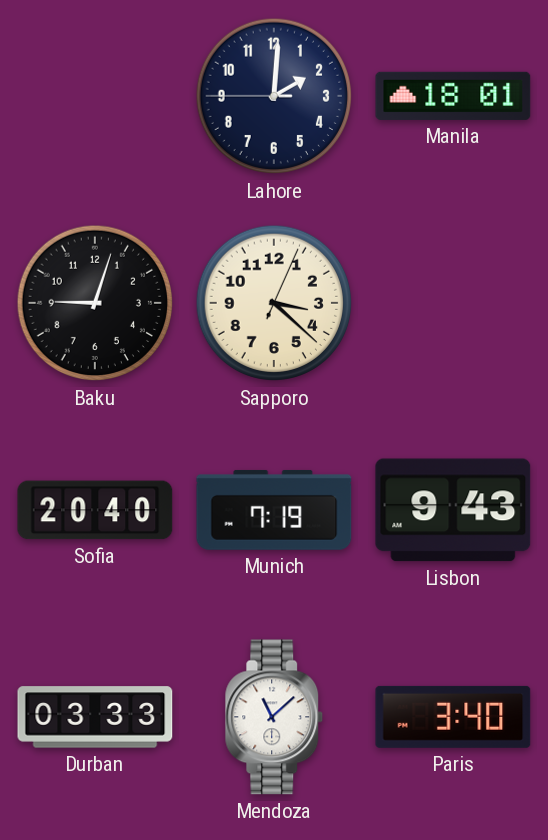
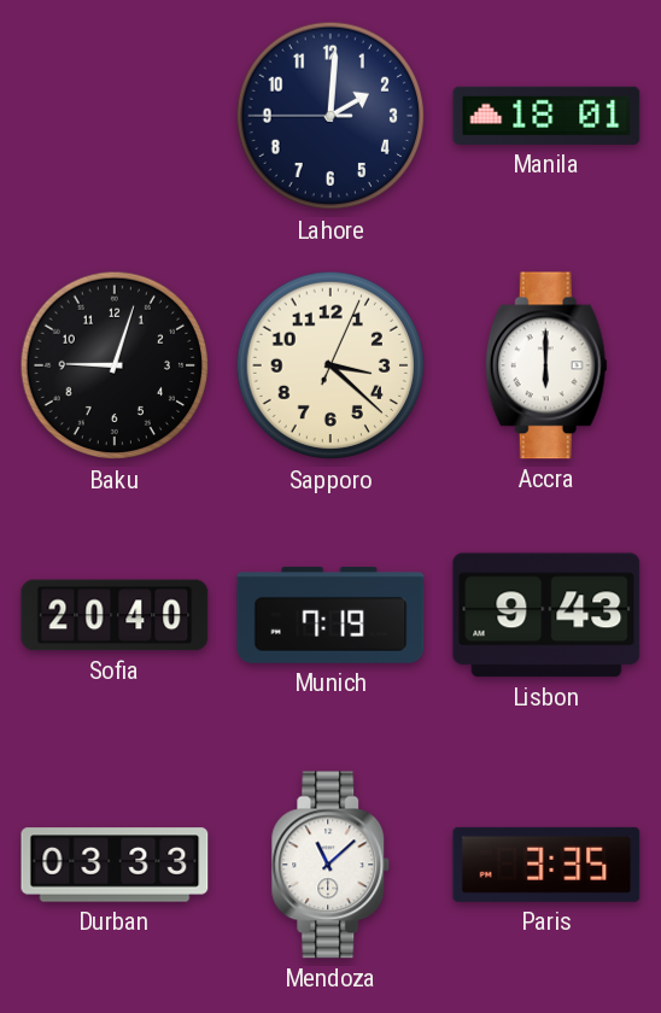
Accra: none -> 6:00 (546, 365)
Paris: 3:40 -> 3:35 (546, 865)
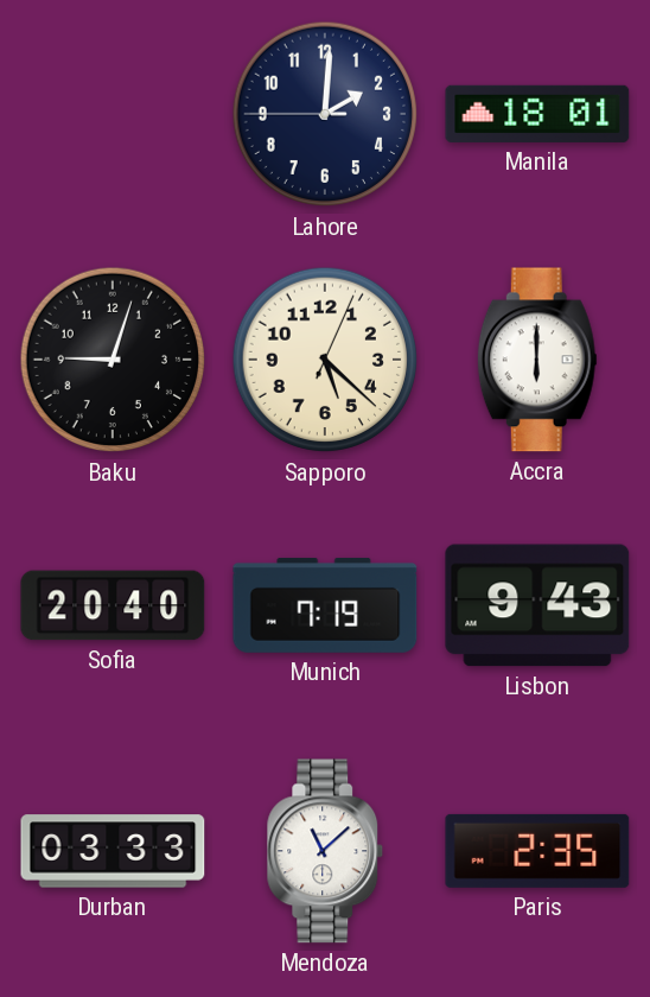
Sapporo: 3:22 -> 5:22 (325, 360)
Paris: 3:35 -> 2:35 (537, 851)
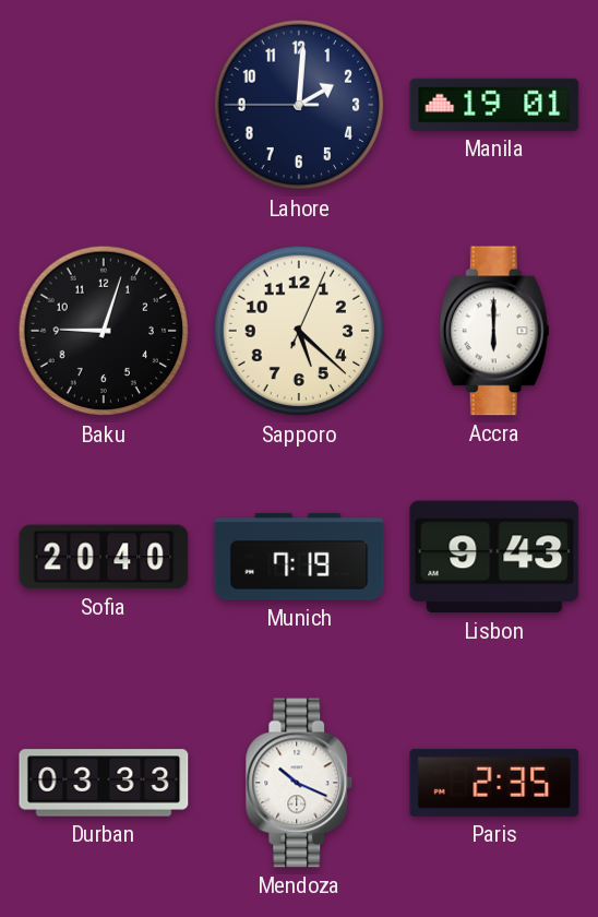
Manila: 18:01 -> 19:01 (494, 105)
Mendoza: 11:08 -> 10:19 (299, 783)
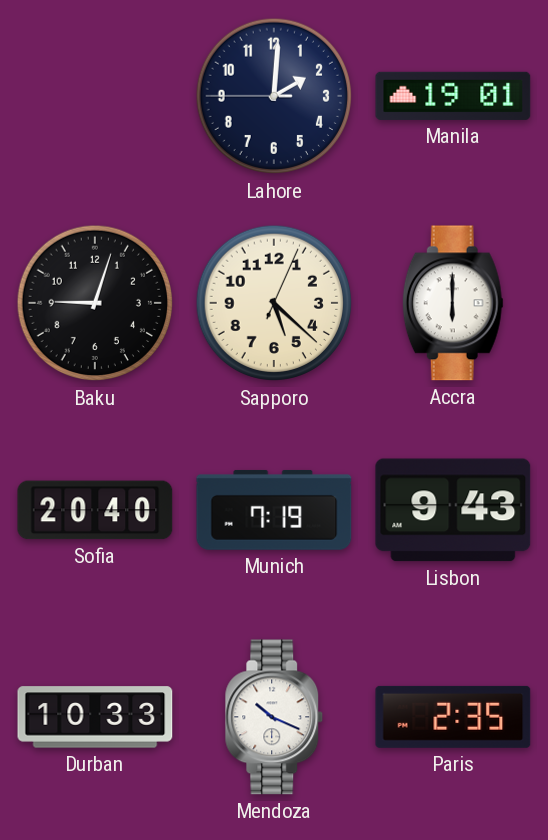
Durban: 03:33 -> 10:33 (95, 717)
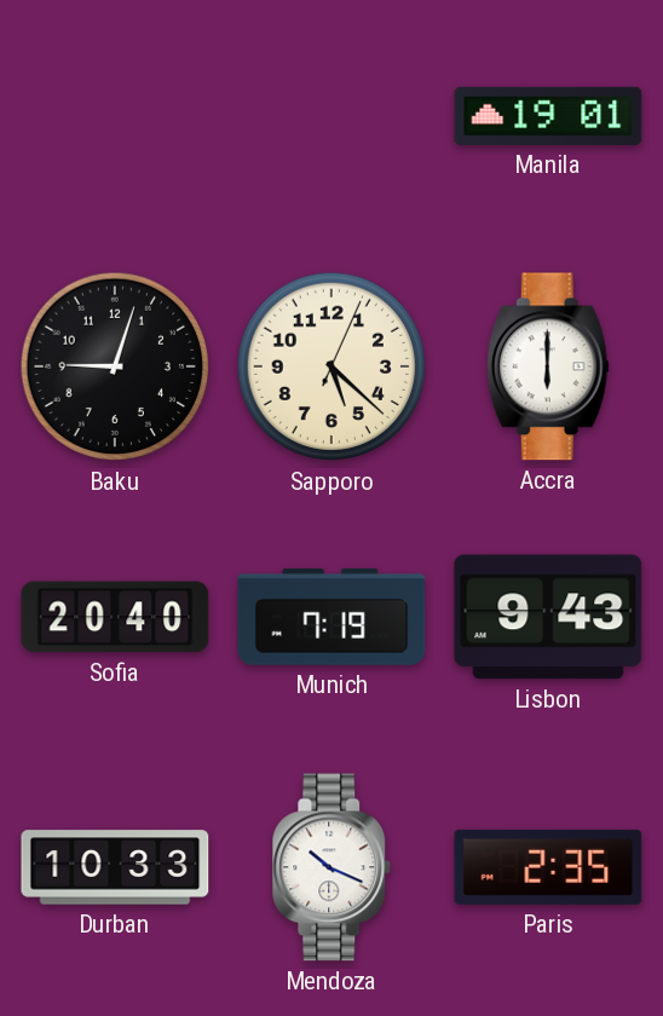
Lahore: 2:00 -> none (274, 96)
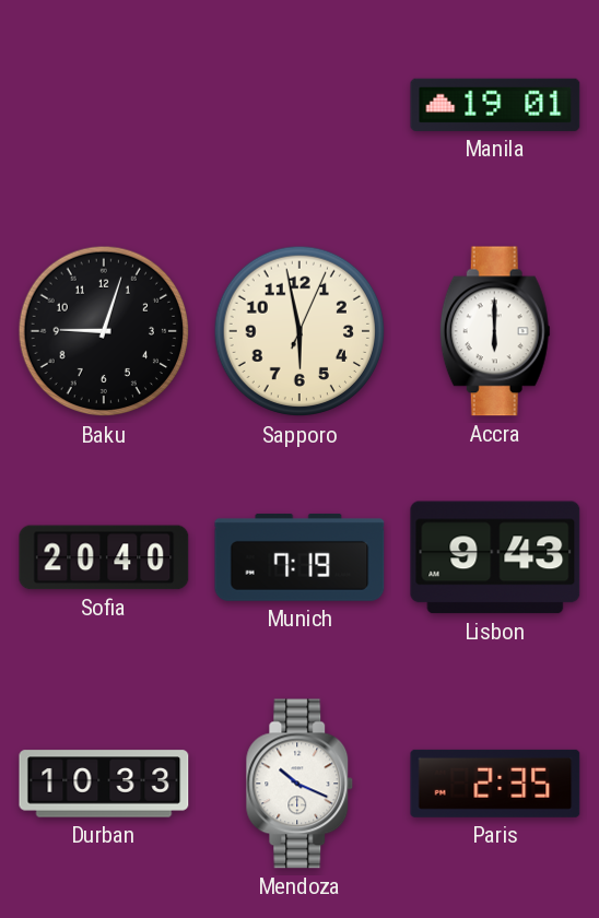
Sapporo: 5:22 -> 5:58 (299, 331)
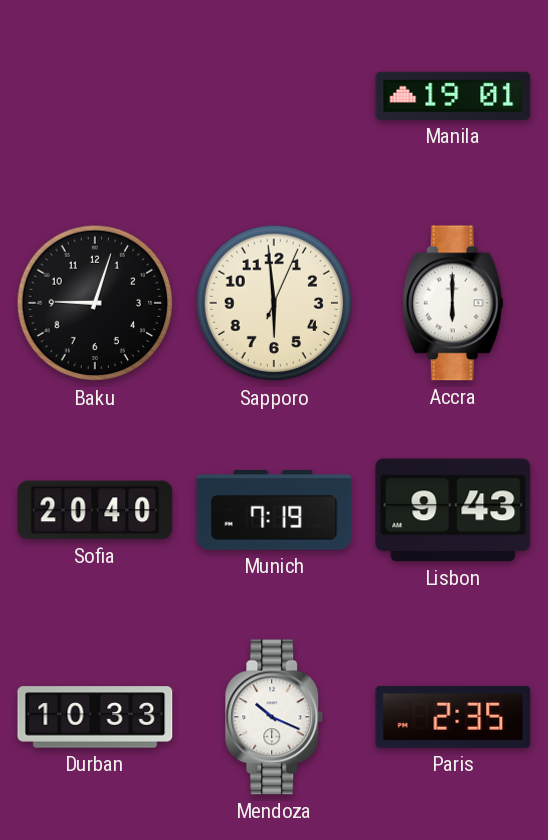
Sapporo: 5:58 -> 5:59 (274, 303)
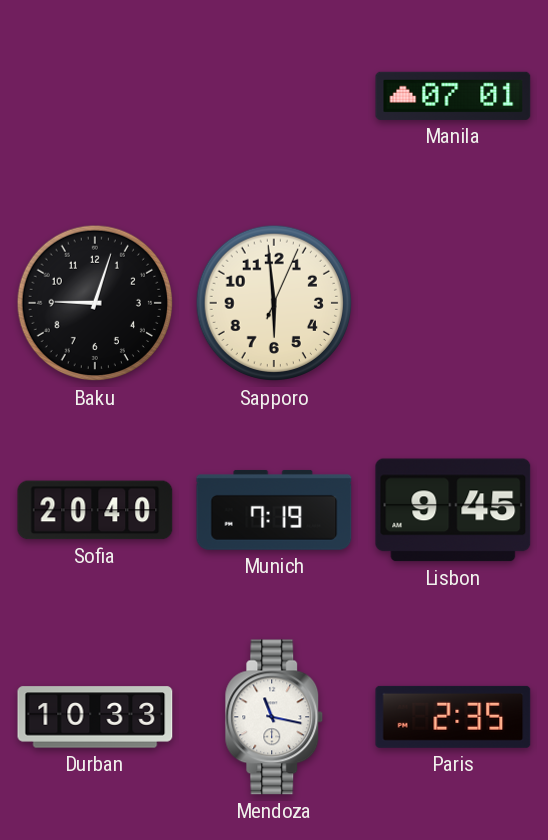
Manila: 19:01 -> 07:01 (453, 96)
Accra: 6:00 -> none (453, 303)
Lisbon: 9:43 -> 9:45 (453, 510)
Mendoza: 10:19 -> 11:17 (274, 717)
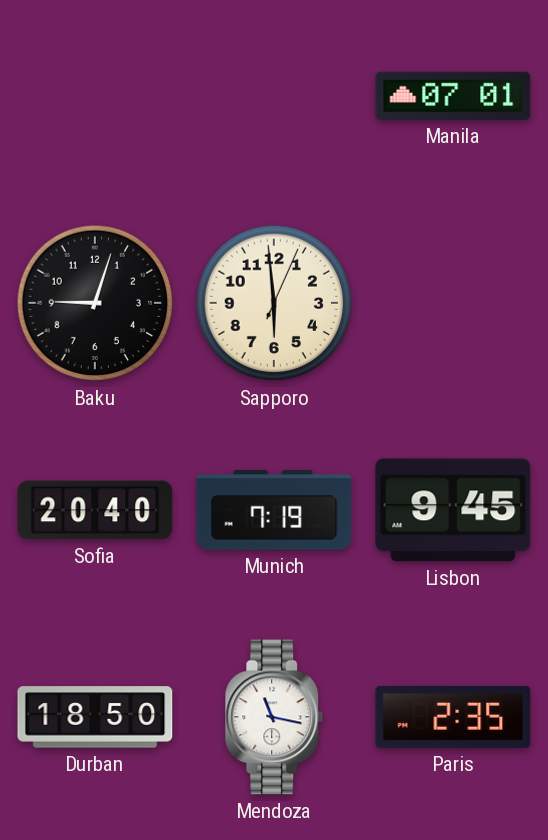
Durban: 10:33 -> 18:50 (95, 717)
